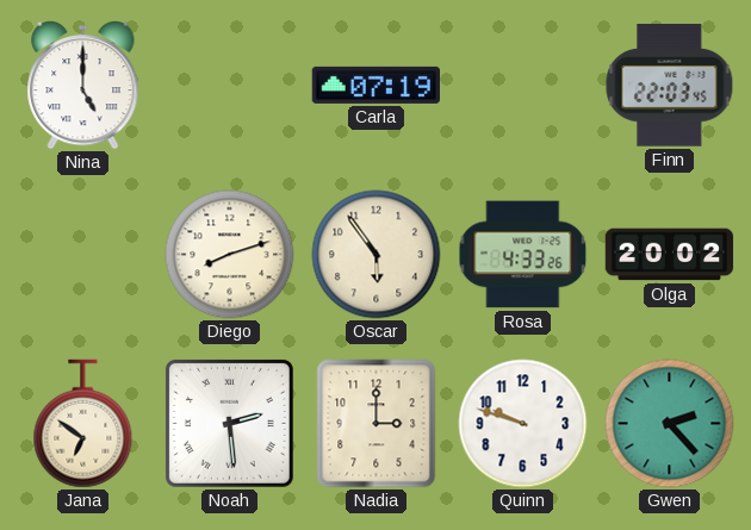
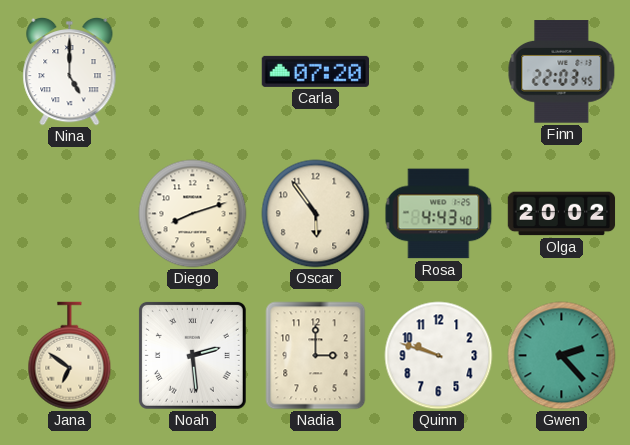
Carla: 07:19 -> 07:20 (315, 71)
Rosa: 4:33 -> 4:43 (439, 214)
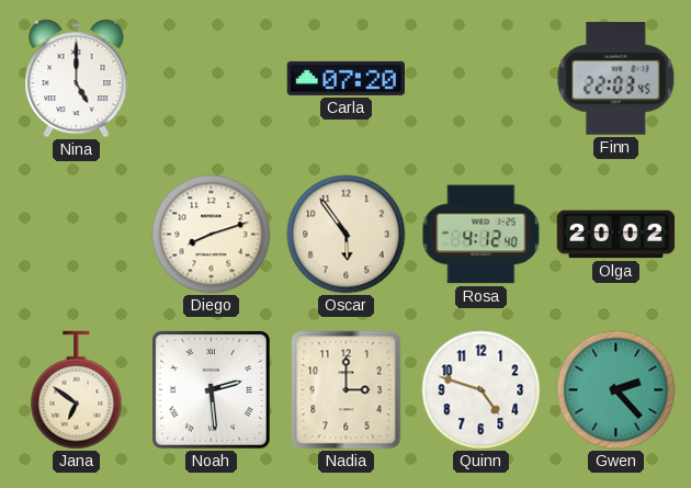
Rosa: 4:43 -> 4:12 (482, 235)
Quinn: 9:48 -> 4:48 (482, 390)
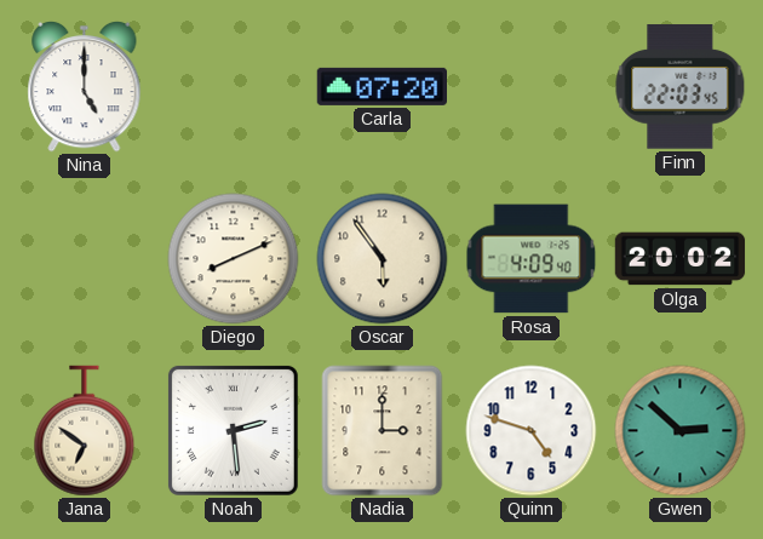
Diego: 8:12 -> 8:11 (234, 259)
Rosa: 4:12 -> 4:09 (532, 259)
Gwen: 2:23 -> 2:52 (681, 431)
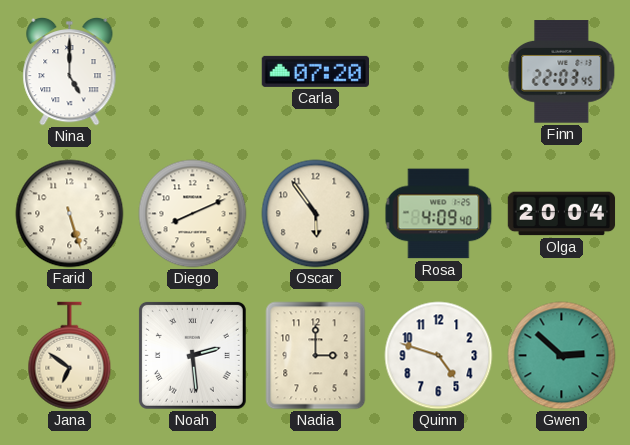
Farid: none -> 5:27 (70, 214)
Olga: 20:02 -> 20:04 (562, 214)
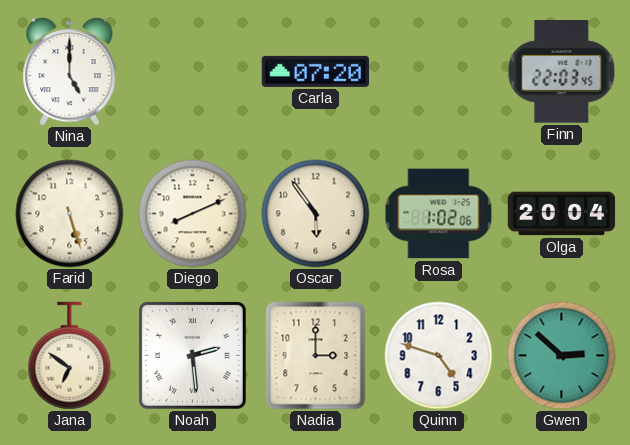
Rosa: 4:09 -> 1:02 (439, 214)
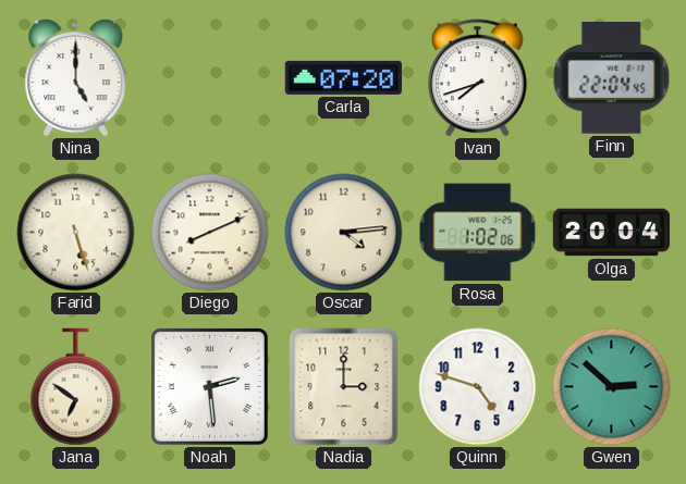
Ivan: none -> 7:42 (478, 78)
Finn: 22:03 -> 22:04 (612, 78)
Oscar: 5:54 -> 4:14 (344, 233)
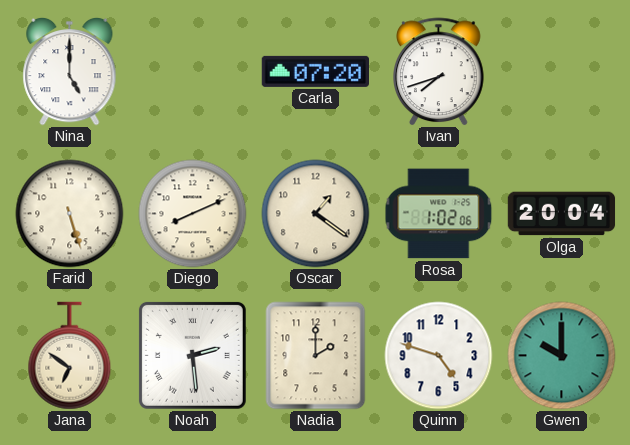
Finn: 22:04 -> none (612, 78)
Oscar: 4:14 -> 1:21 (316, 214)
Nadia: 3:00 -> 2:00 (316, 356)
Gwen: 2:52 -> 10:00 (562, 356)
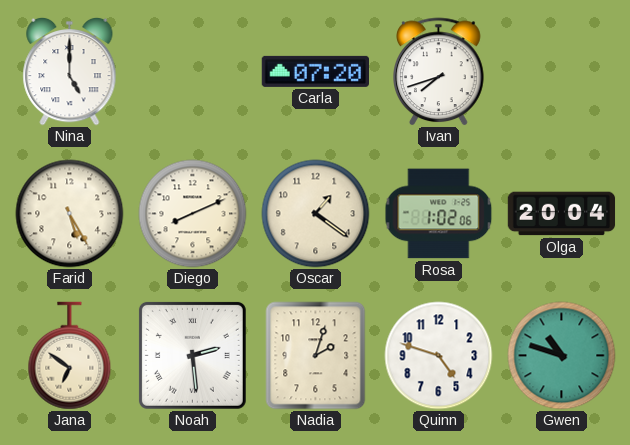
Farid: 5:27 -> 5:25 (70, 214)
Nadia: 2:00 -> 2:03 (316, 356)
Gwen: 10:00 -> 10:48 (562, 356)
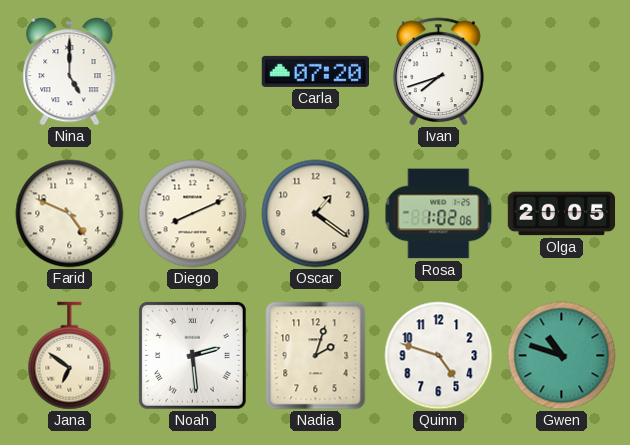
Farid: 5:25 -> 4:49 (70, 214)
Olga: 20:04 -> 20:05 (562, 214)
